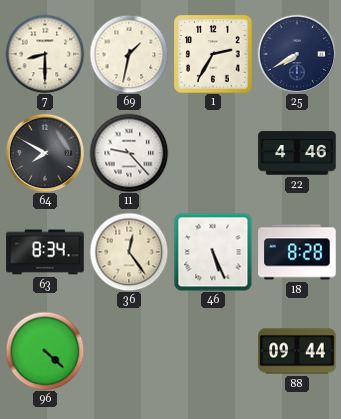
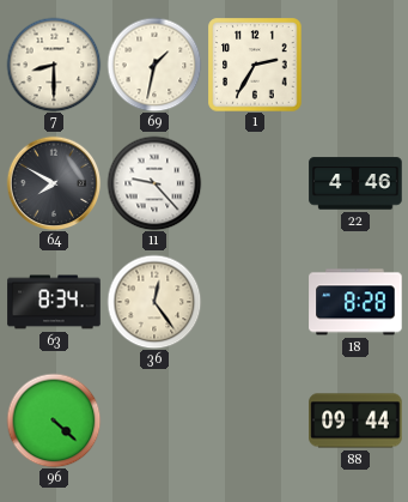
25: 7:40 -> none (297, 54)
46: 5:26 -> none (213, 252)
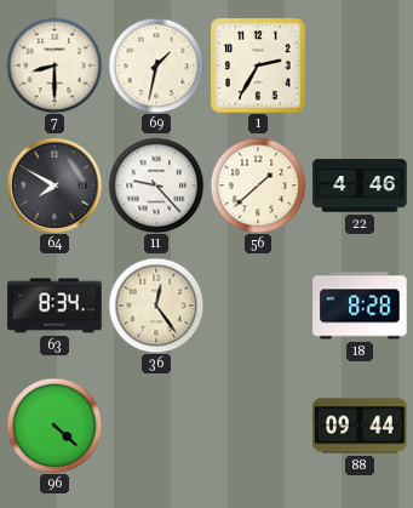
56: none -> 1:38 (258, 185)
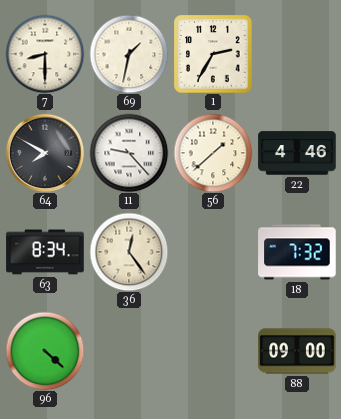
18: 8:28 -> 7:32 (297, 252)
88: 09:44 -> 09:00 (297, 351)
